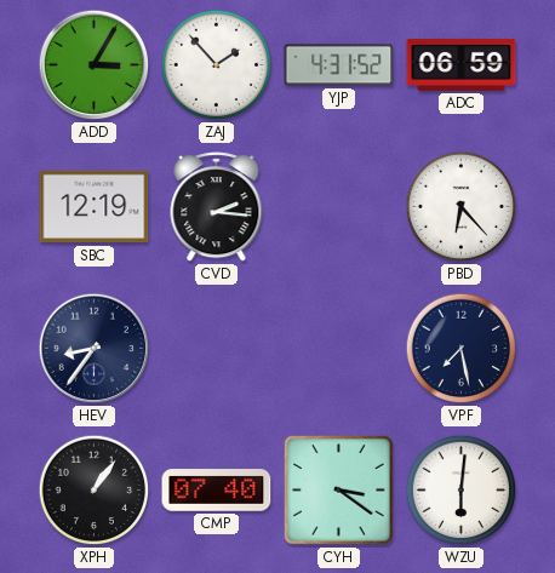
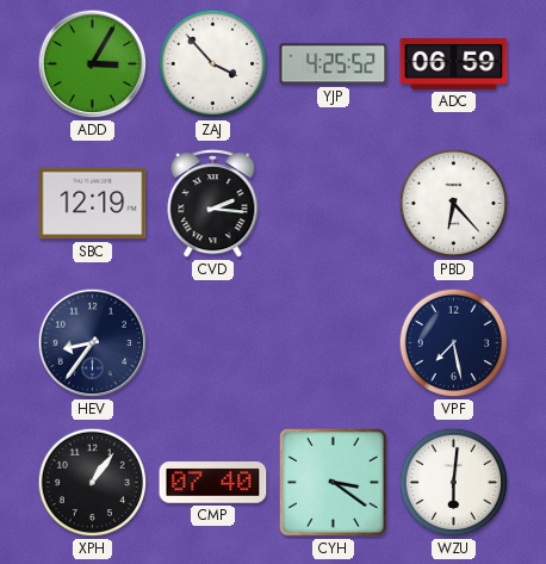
ZAJ: 1:53 -> 3:53 (213, 64)
YJP: 4:31 -> 4:25 (334, 64)
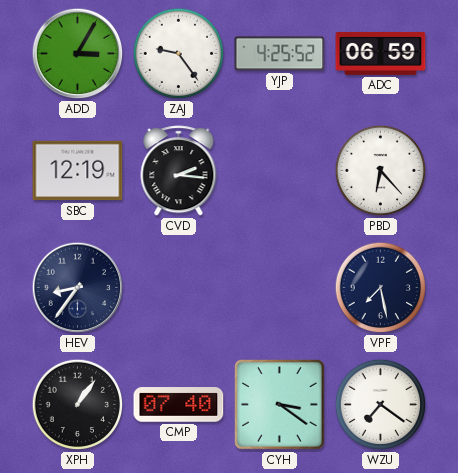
ZAJ: 3:53 -> 9:24 (179, 54)
WZU: 6:01 -> 7:21 (381, 405)
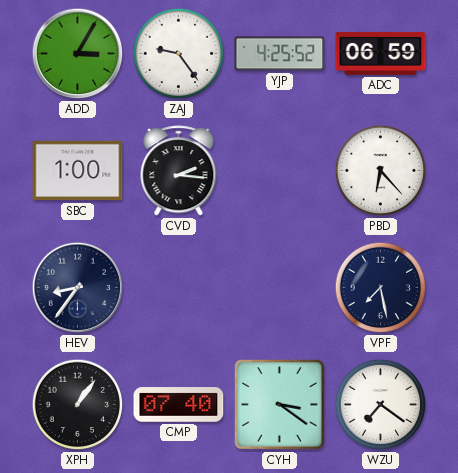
SBC: 12:19 -> 1:00 (78, 171)
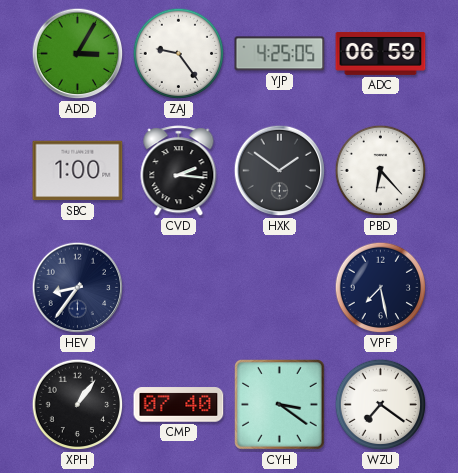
YJP: 4:25:52 -> 4:25:05 (280, 54)
HXK: none -> 1:51 (280, 171)
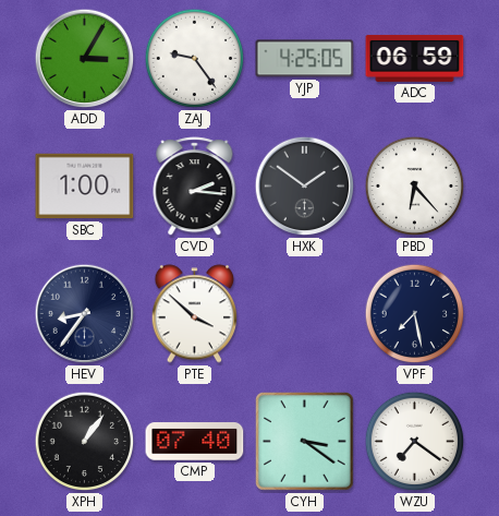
PTE: none -> 3:52 (195, 314)
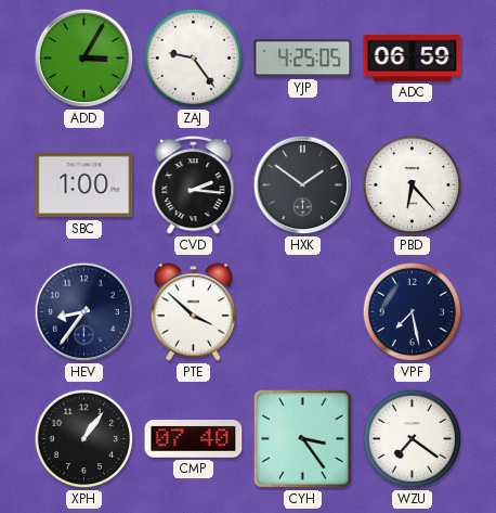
CYH: 3:21 -> 3:24 (302, 438)
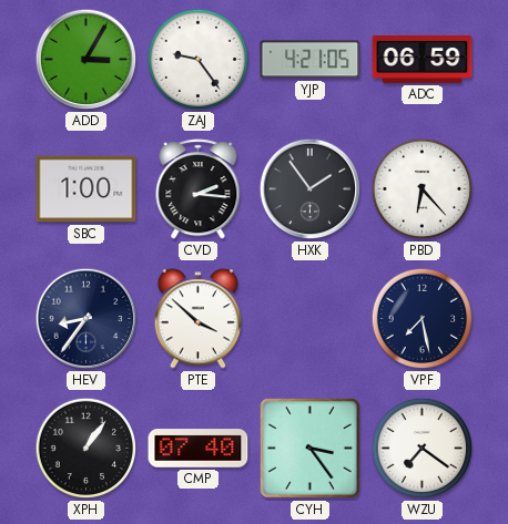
YJP: 4:25 -> 4:21 (311, 60)
HXK: 1:51 -> 1:54 (311, 189)
